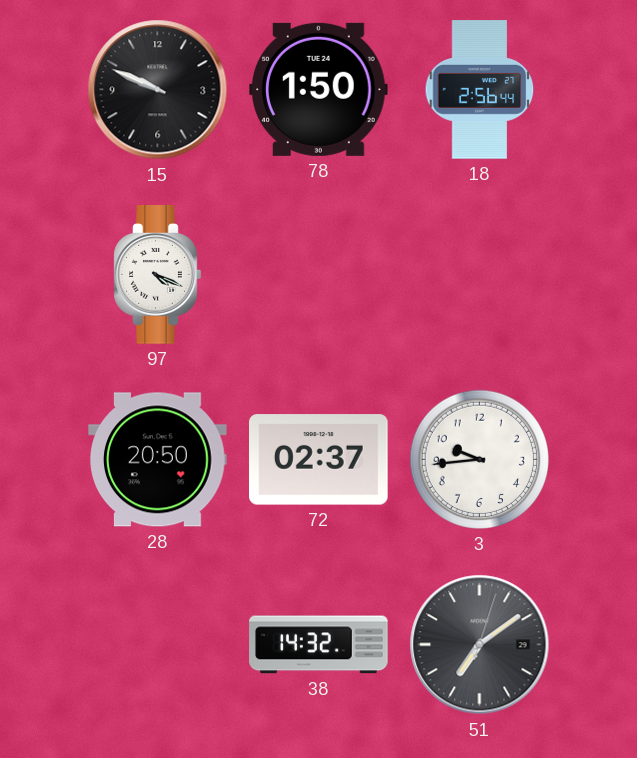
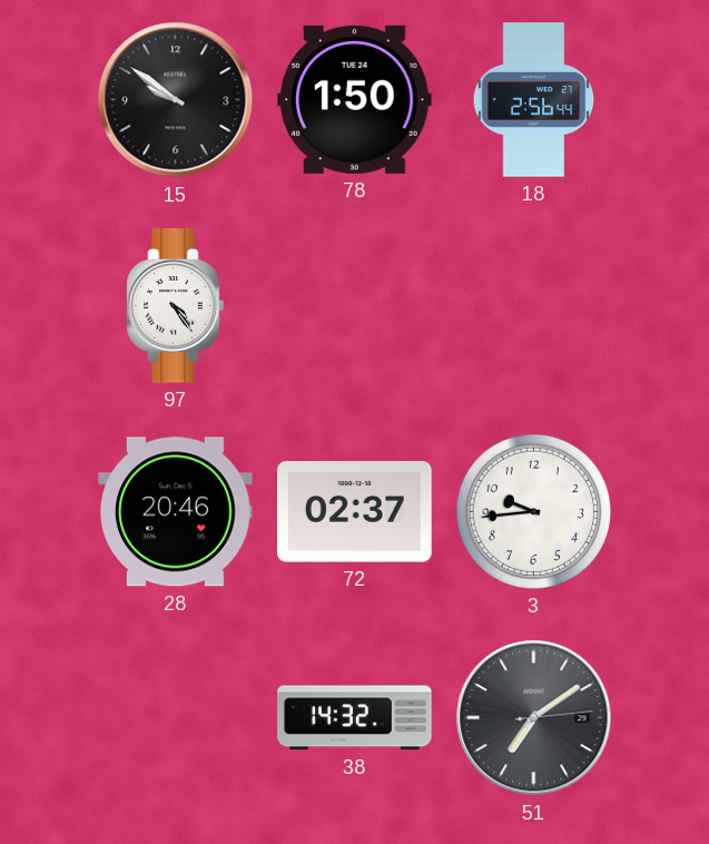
15: 9:49 -> 9:51 (176, 100)
97: 4:19 -> 4:24 (176, 306)
28: 20:50 -> 20:46 (176, 512)
51: 7:09:03 -> 7:09:14 (534, 718)
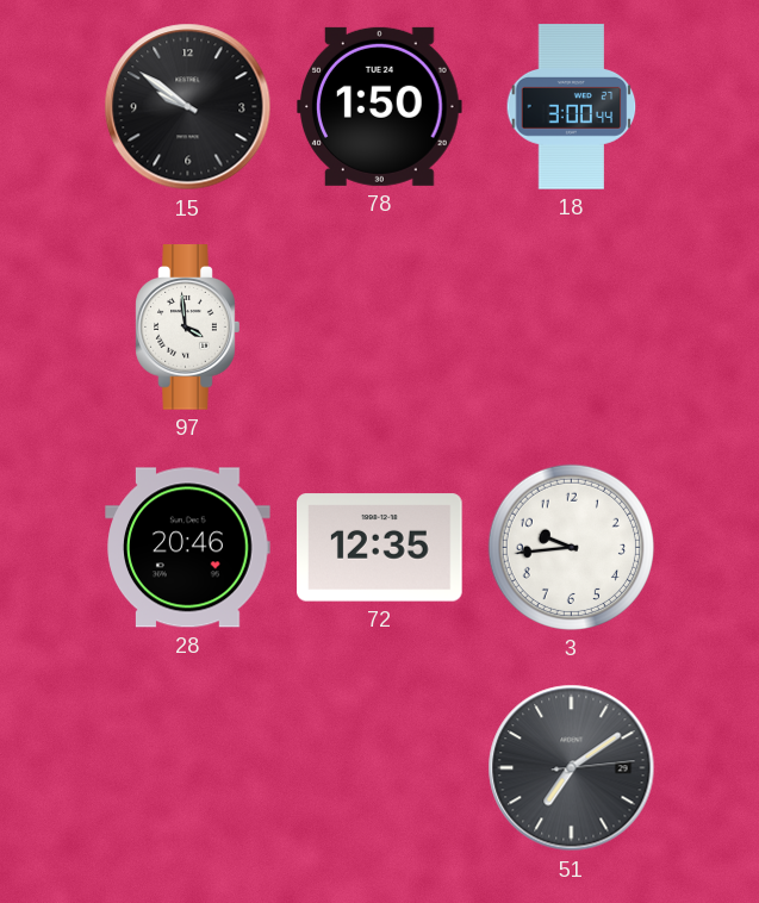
18: 2:56 -> 3:00 (572, 107)
97: 4:24 -> 3:59 (188, 328)
72: 02:37 -> 12:35 (380, 548)
38: 14:32 -> none (355, 718)
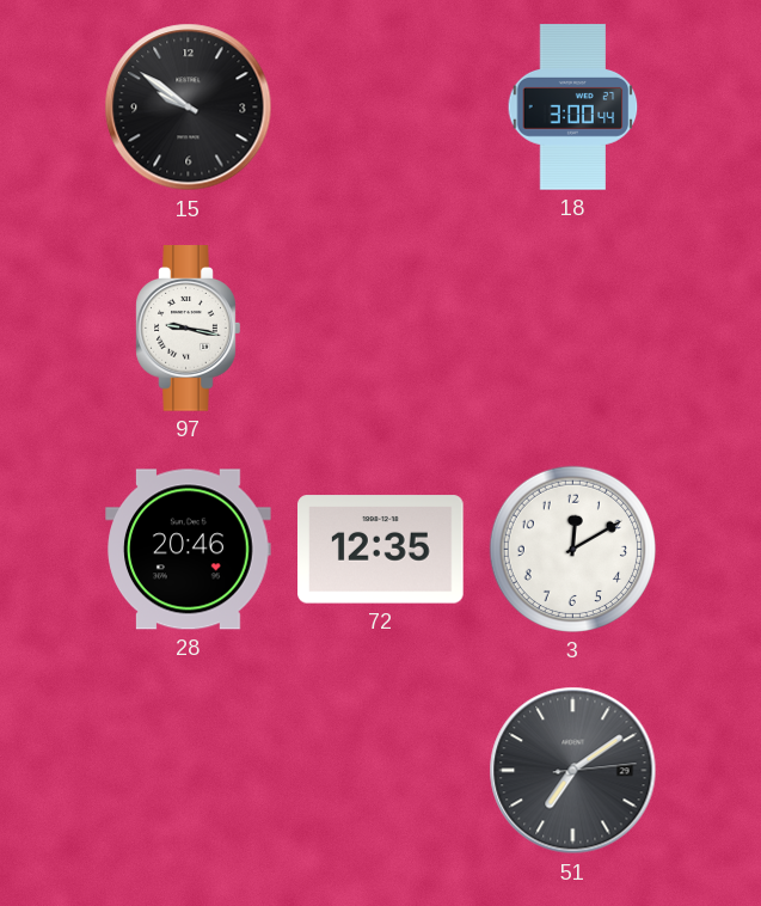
78: 1:50 -> none (380, 106)
97: 3:59 -> 9:17 (189, 329)
3: 9:44 -> 12:10 (572, 549)
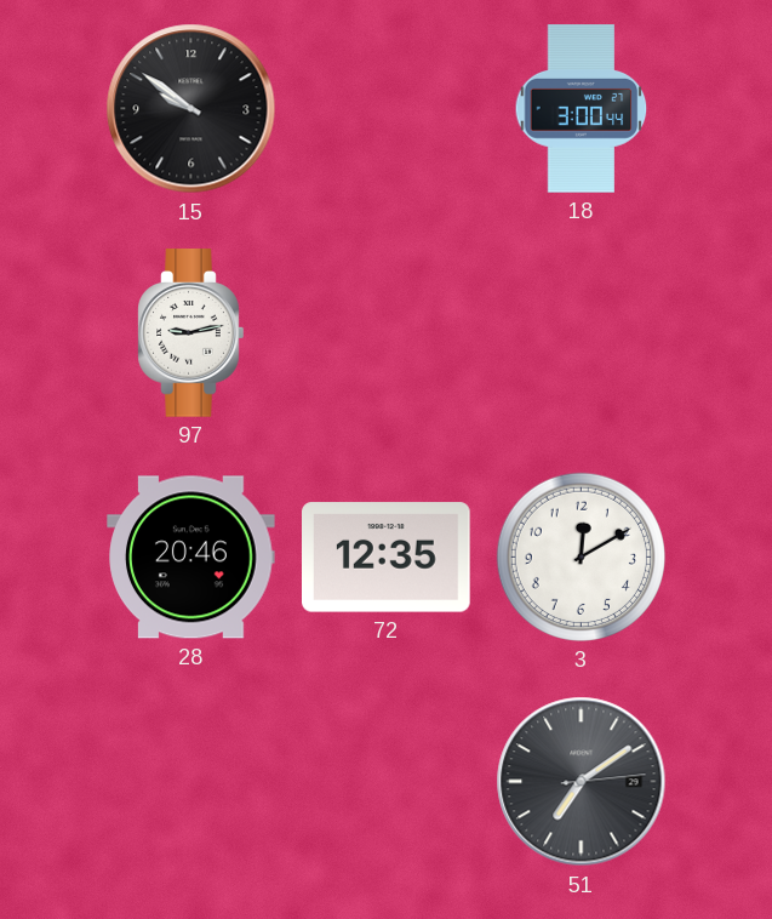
97: 9:17 -> 9:13 (191, 333)
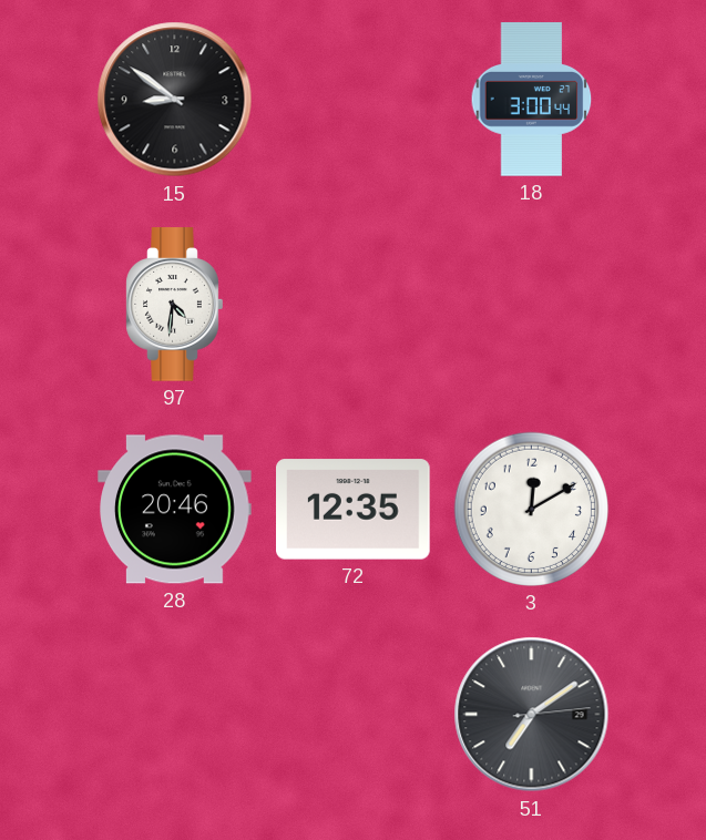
15: 9:51 -> 8:51 (175, 100)
97: 9:13 -> 4:31 (175, 305)
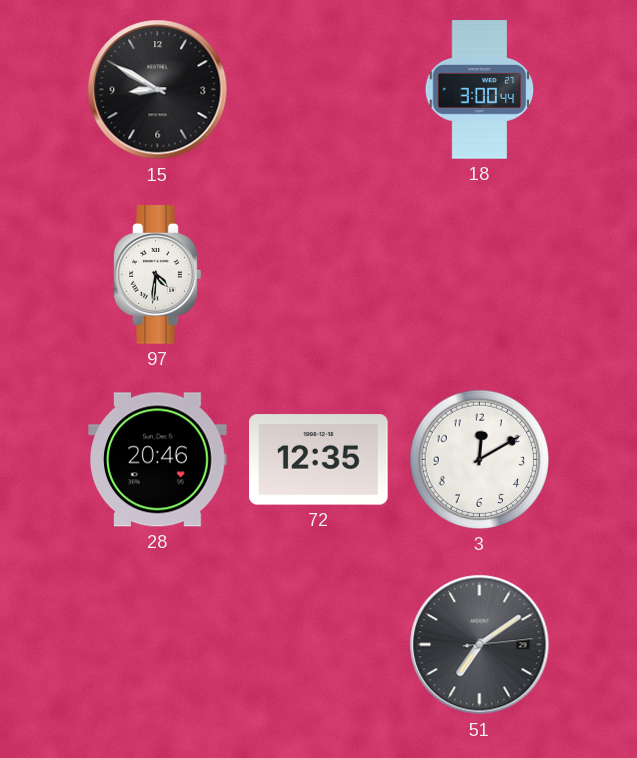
15: 8:51 -> 8:50 (158, 90)
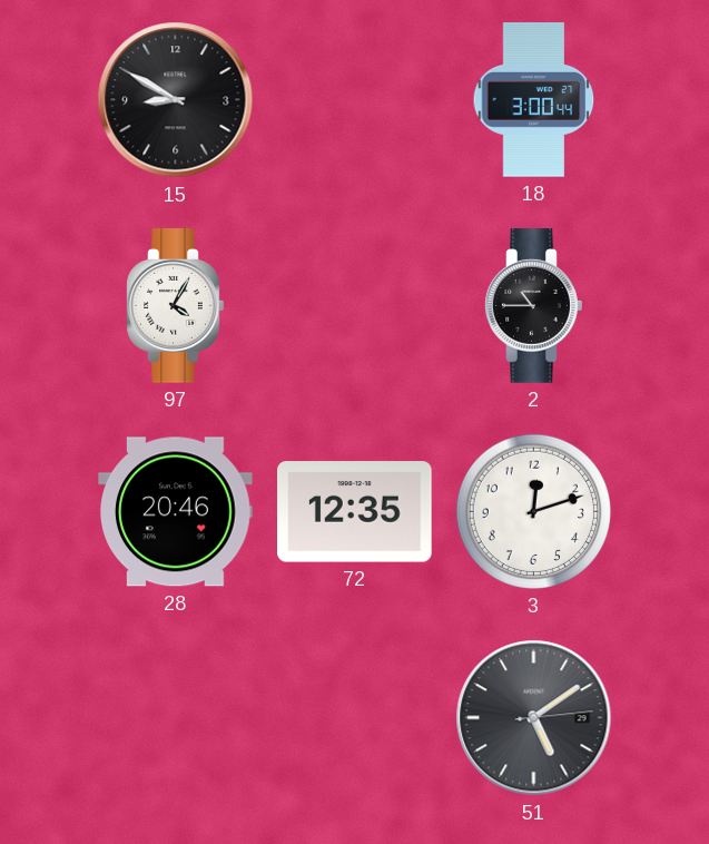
97: 4:31 -> 4:05 (176, 306)
2: none -> 10:45 (534, 306)
3: 12:10 -> 12:12 (533, 511)
51: 7:09 -> 5:09 (534, 718)
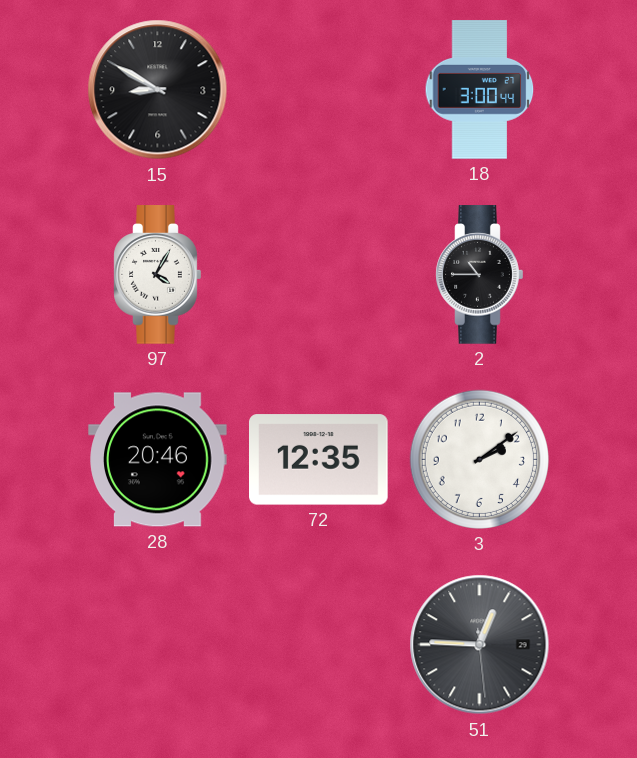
3: 12:12 -> 2:09 (479, 459)
51: 5:09 -> 12:45 (480, 645)
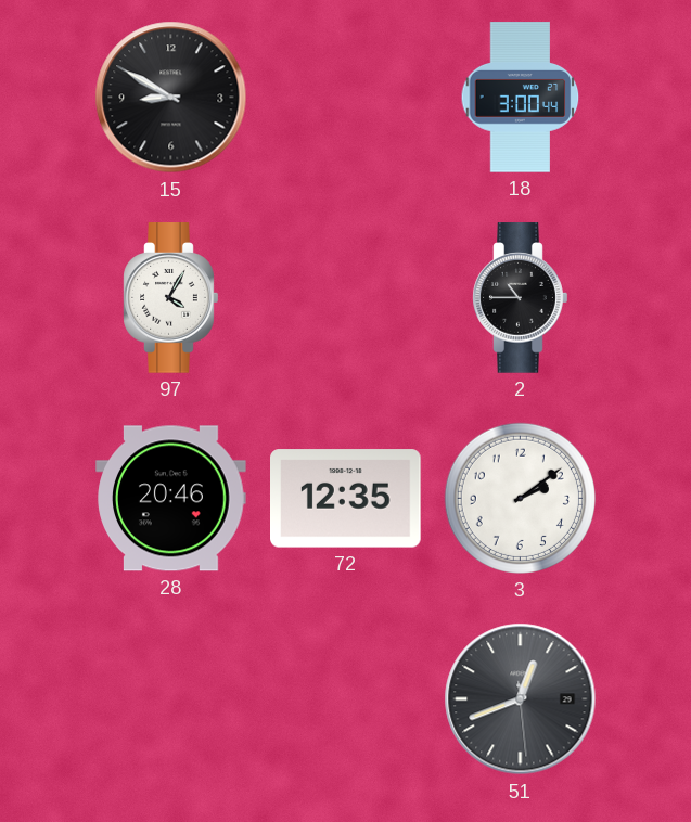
51: 12:45 -> 12:41 (521, 699)
